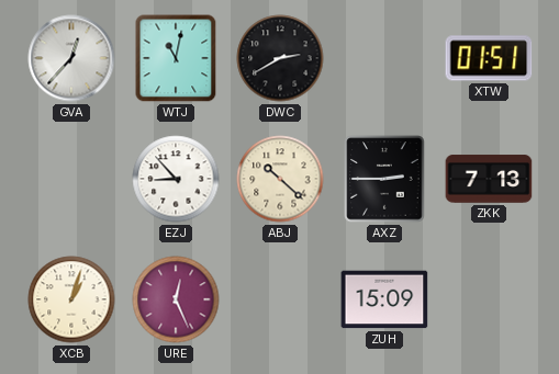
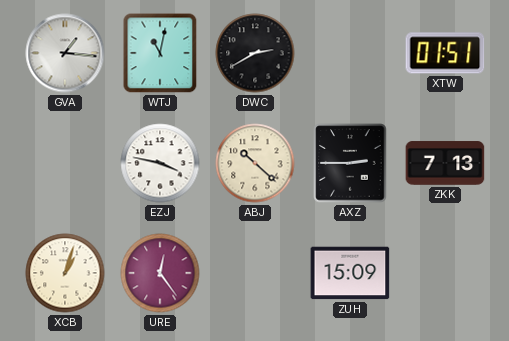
GVA: 12:37 -> 1:16 (65, 53)
EZJ: 8:53 -> 3:47 (160, 163)
URE: 12:26 -> 12:24 (160, 273)
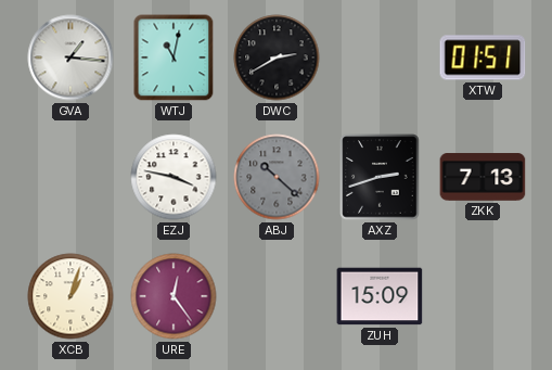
ABJ dial: cream -> grey (277, 177)
AXZ: 2:45 -> 2:42 (380, 177)
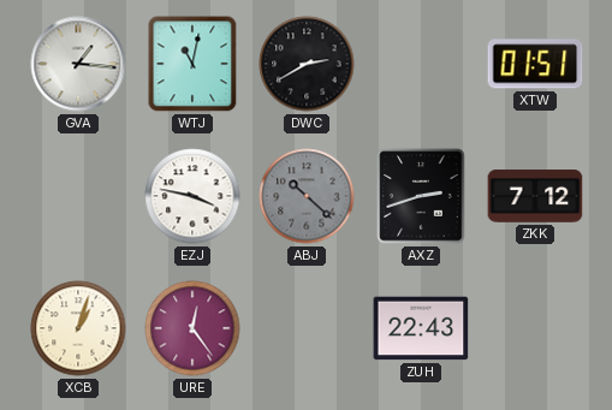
ZKK: 7:13 -> 7:12 (535, 196)
ZUH: 15:09 -> 22:43 (421, 328)
